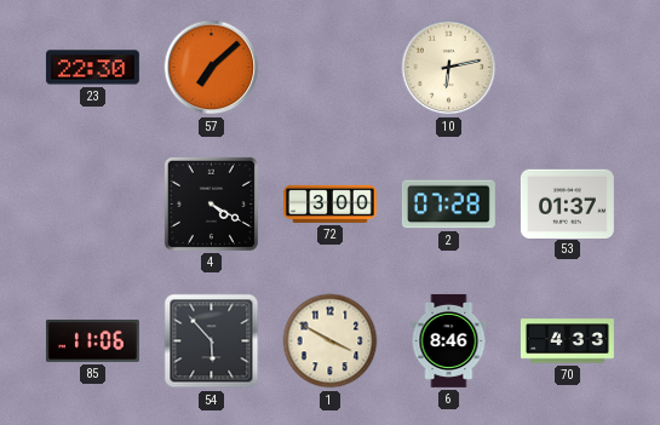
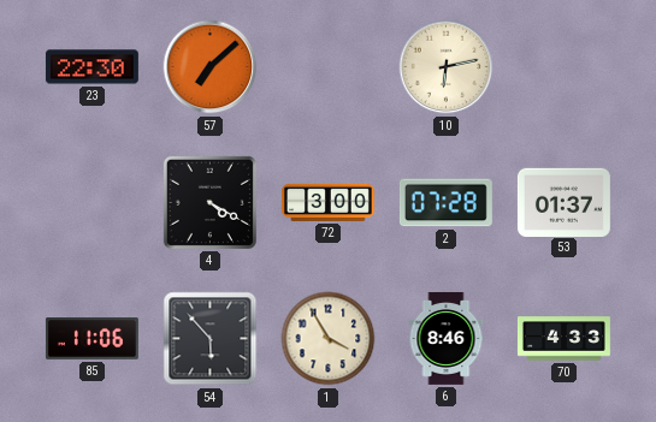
1: 3:50 -> 3:55 (329, 339)
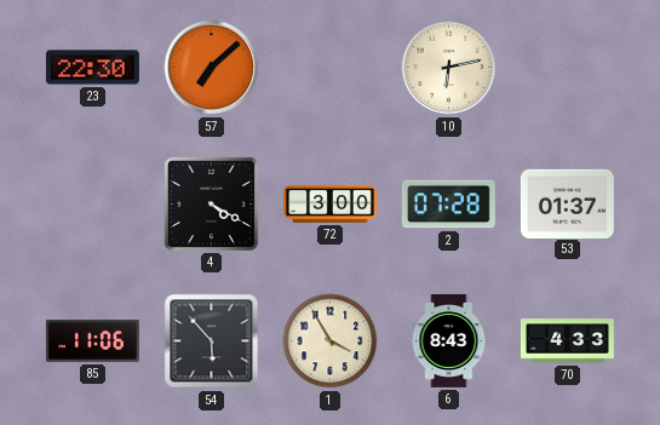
6: 8:46 -> 8:43 (449, 340)
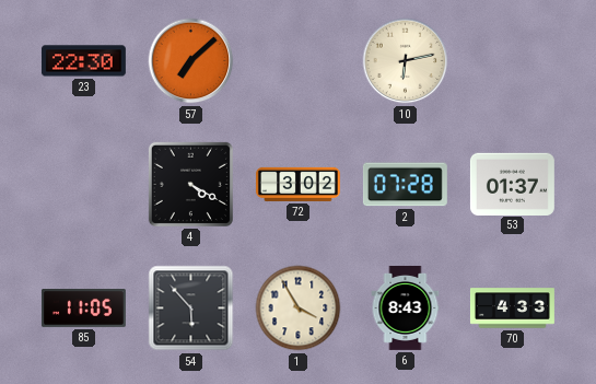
72: 3:00 -> 3:02 (297, 184)
85: 11:06 -> 11:05 (83, 309)
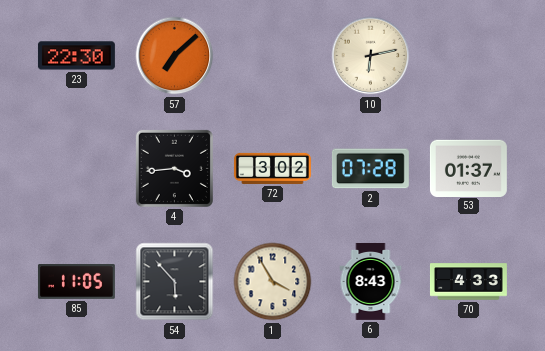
4: 4:20 -> 3:44 (174, 168)
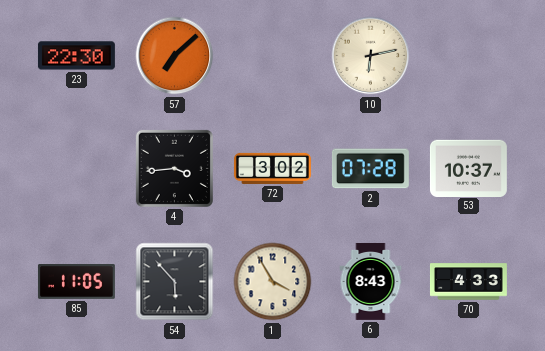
53: 01:37 -> 10:37 (468, 168)
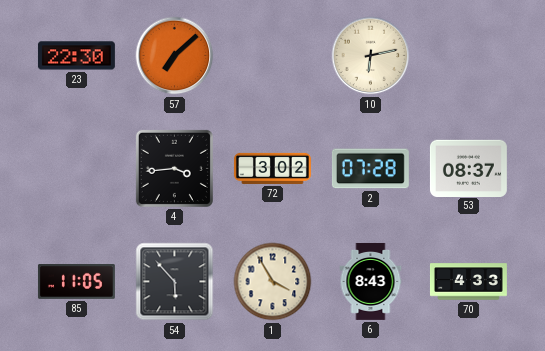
53: 10:37 -> 08:37 (468, 168)
